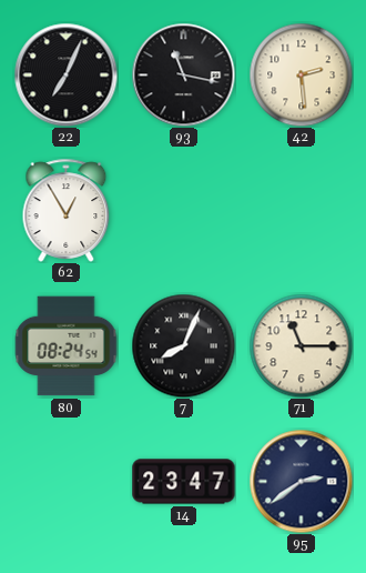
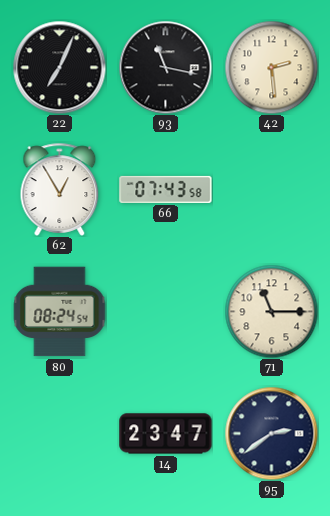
66: none -> 07:43 (166, 189)
7: 8:04 -> none (183, 345)
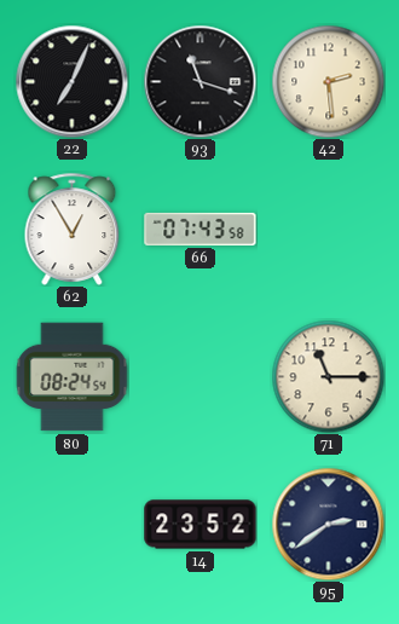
93: 11:17 -> 11:18 (199, 81)
14: 23:47 -> 23:52 (201, 525)
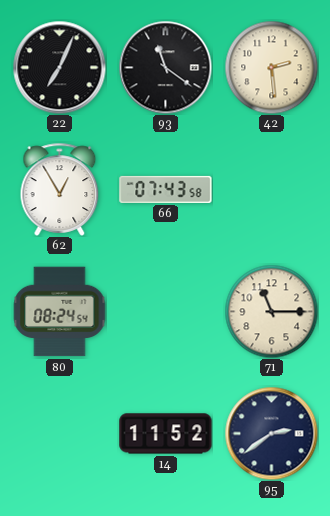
93: 11:18 -> 11:21 (165, 67)
14: 23:52 -> 11:52 (166, 434)
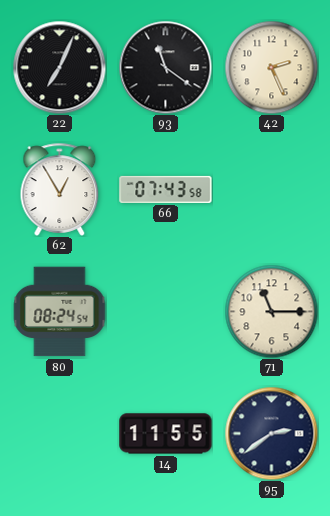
42: 2:29 -> 2:26 (271, 67)
14: 11:52 -> 11:55 (166, 434)
